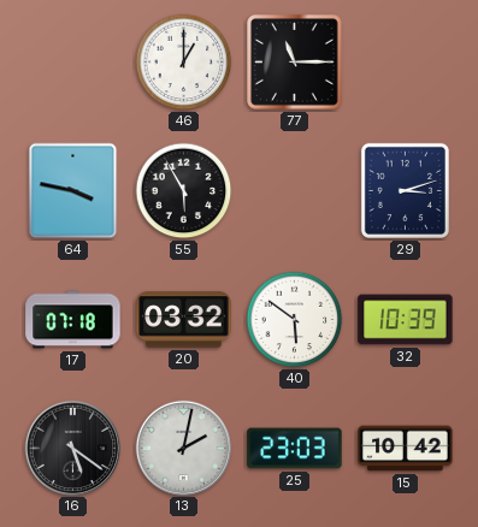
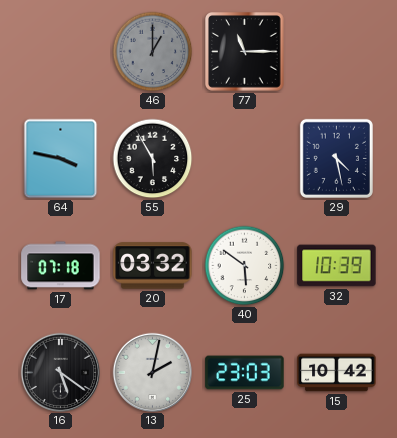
46 dial: white -> grey (153, 52)
29: 3:12 -> 4:28 (336, 158)
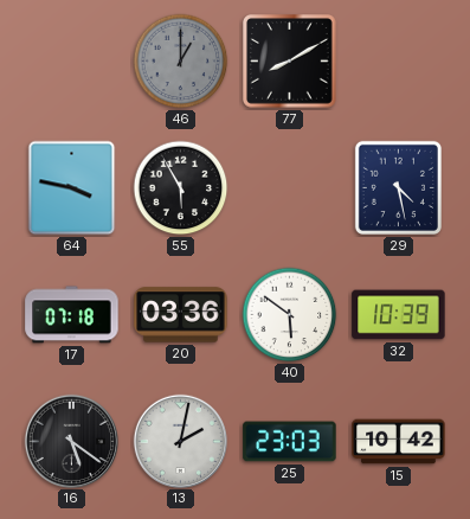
77: 11:15 -> 8:10 (290, 62)
20: 03:32 -> 03:36 (181, 315)
